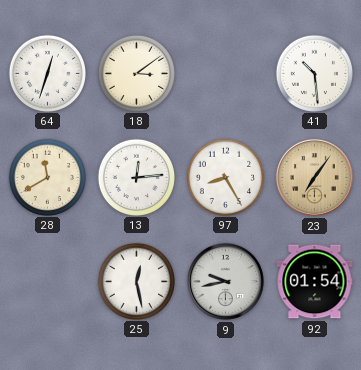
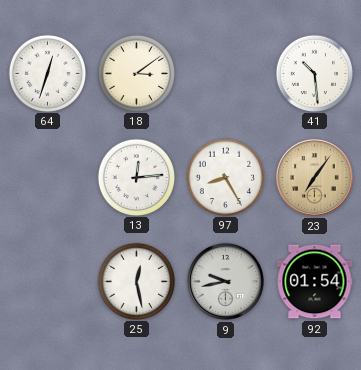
28: 11:40 -> none (47, 177)
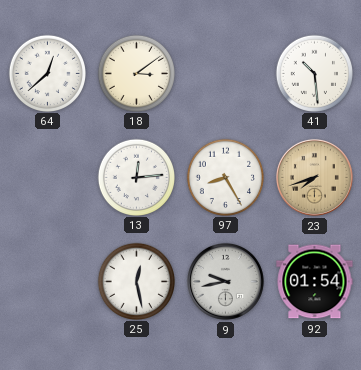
64: 12:33 -> 12:38 (47, 73)
23: 7:06 -> 7:42 (314, 177)
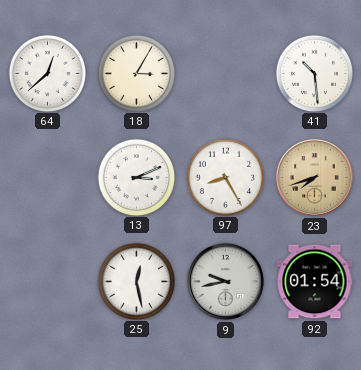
18: 3:09 -> 3:05 (136, 73)
13: 12:14 -> 3:11 (136, 177)
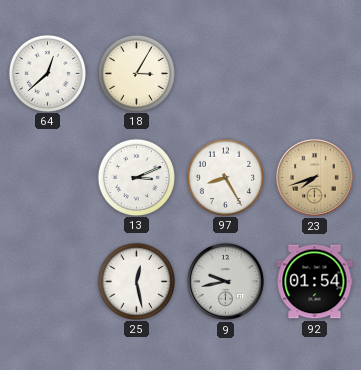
41: 10:29 -> none (314, 73)
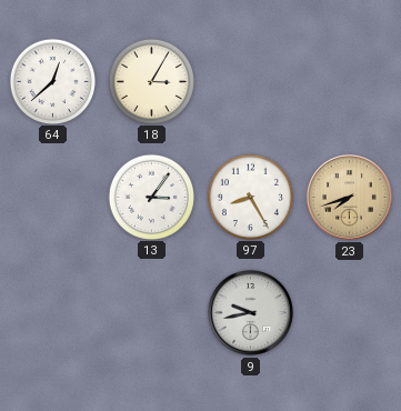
13: 3:11 -> 3:06 (151, 197)
25: 12:28 -> none (136, 281)
92: 01:54 -> none (315, 282)
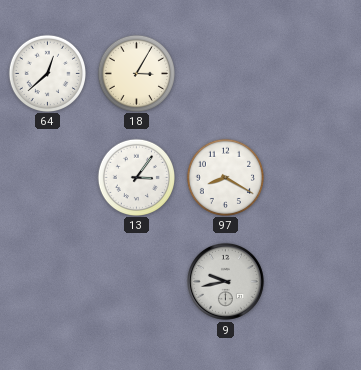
97: 8:25 -> 8:20 (225, 177)
23: 7:42 -> none (349, 197)
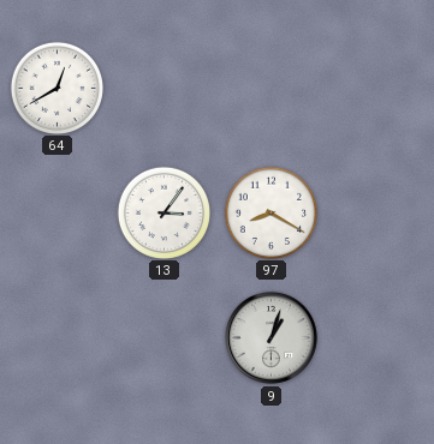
64: 12:38 -> 12:40 (57, 88)
18: 3:05 -> none (136, 73)
9: 9:43 -> 1:03 (270, 337)
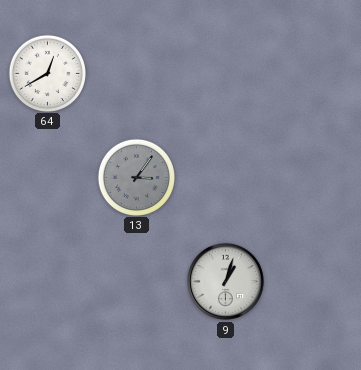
13 dial: white -> grey (136, 177)
97: 8:20 -> none (270, 212)
